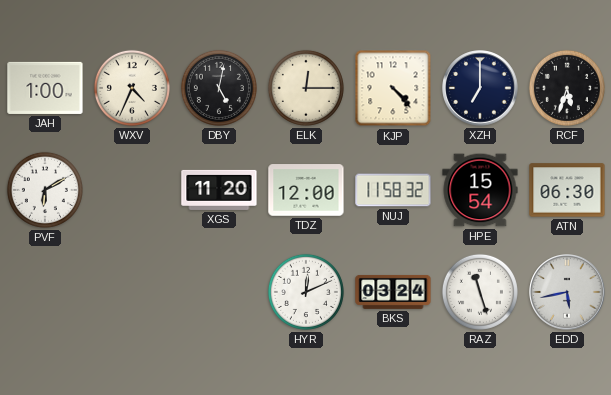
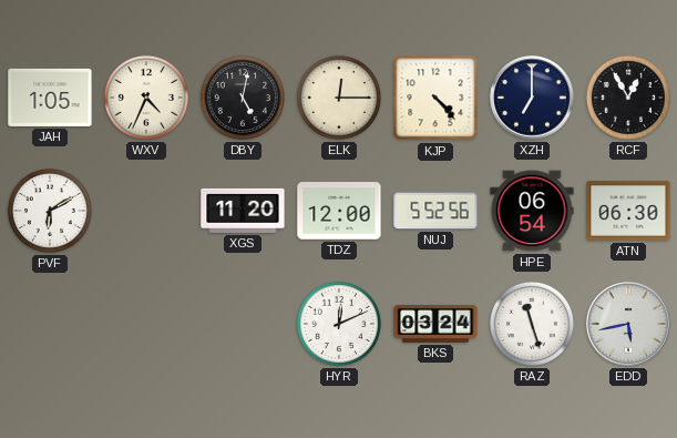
JAH: 1:00 -> 1:05 (50, 98)
RCF: 5:33 -> 12:55 (628, 98)
NUJ: 11:58 -> 5:52 (435, 211)
HPE: 15:54 -> 06:54 (532, 211)
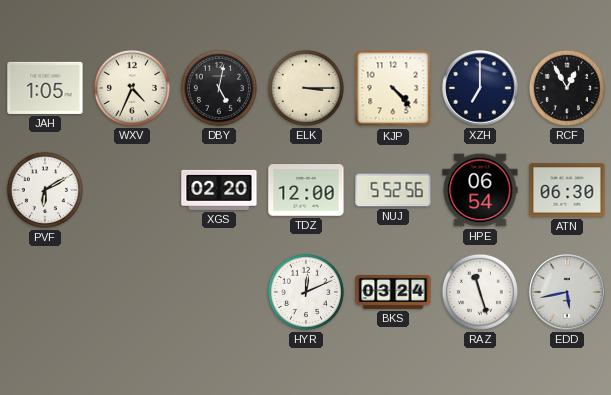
ELK: 12:15 -> 3:15 (306, 88)
XGS: 11:20 -> 02:20 (219, 190)
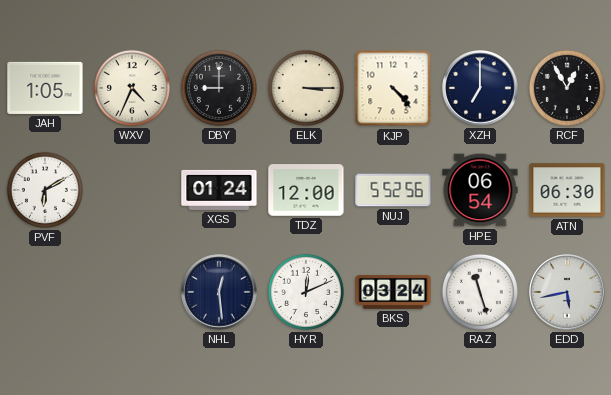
DBY: 5:02 -> 9:00 (219, 88)
XGS: 02:20 -> 01:24 (219, 190)
NHL: none -> 12:29 (219, 292)
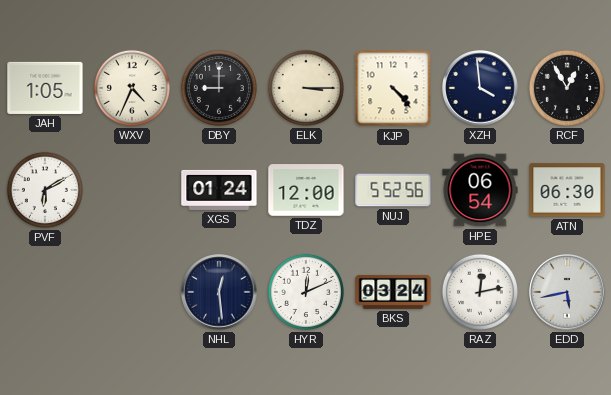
XZH: 7:00 -> 3:59 (480, 88)
RAZ: 11:27 -> 12:13 (480, 292)
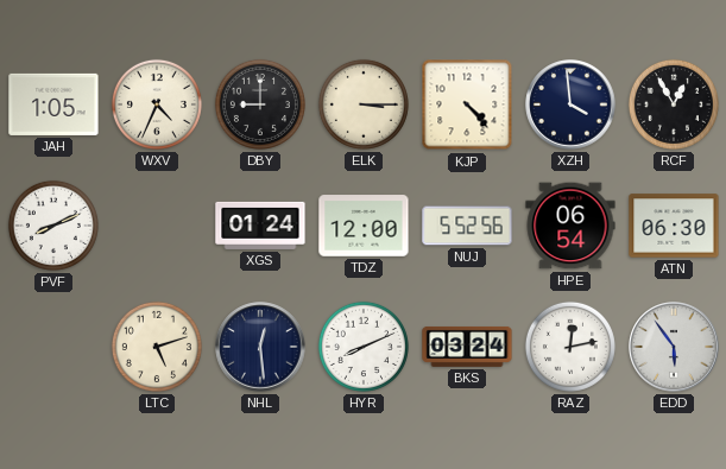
PVF: 6:10 -> 8:11 (53, 226)
LTC: none -> 5:12 (157, 347)
HYR: 12:11 -> 8:11 (364, 347)
EDD: 5:43 -> 5:54 (674, 347)
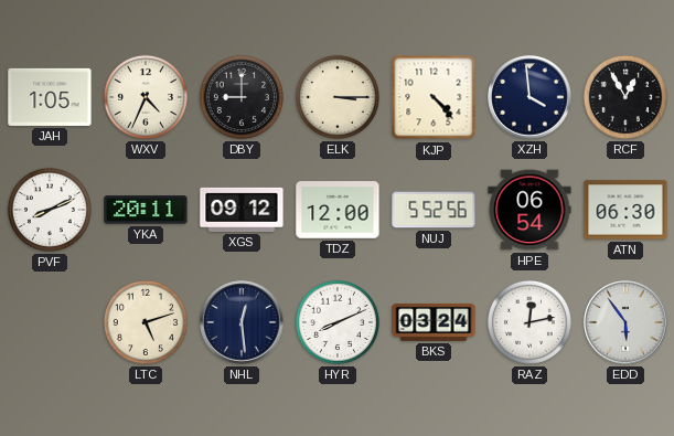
YKA: none -> 20:11 (146, 210)
XGS: 01:24 -> 09:12 (242, 210)
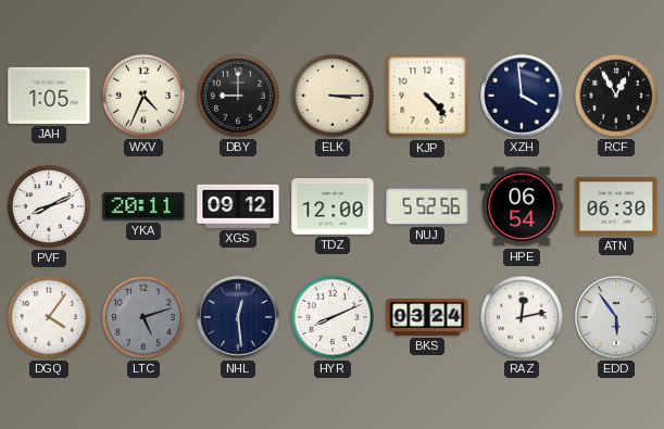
DGQ: none -> 4:06 (49, 317)
LTC dial: cream -> grey (143, 317)
